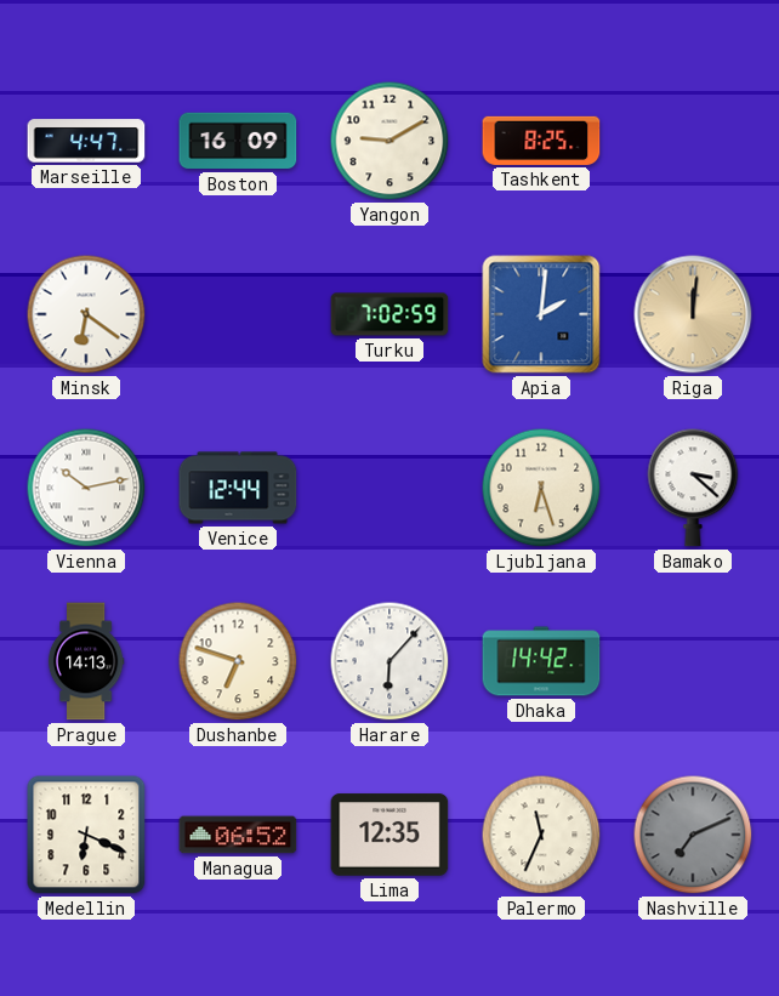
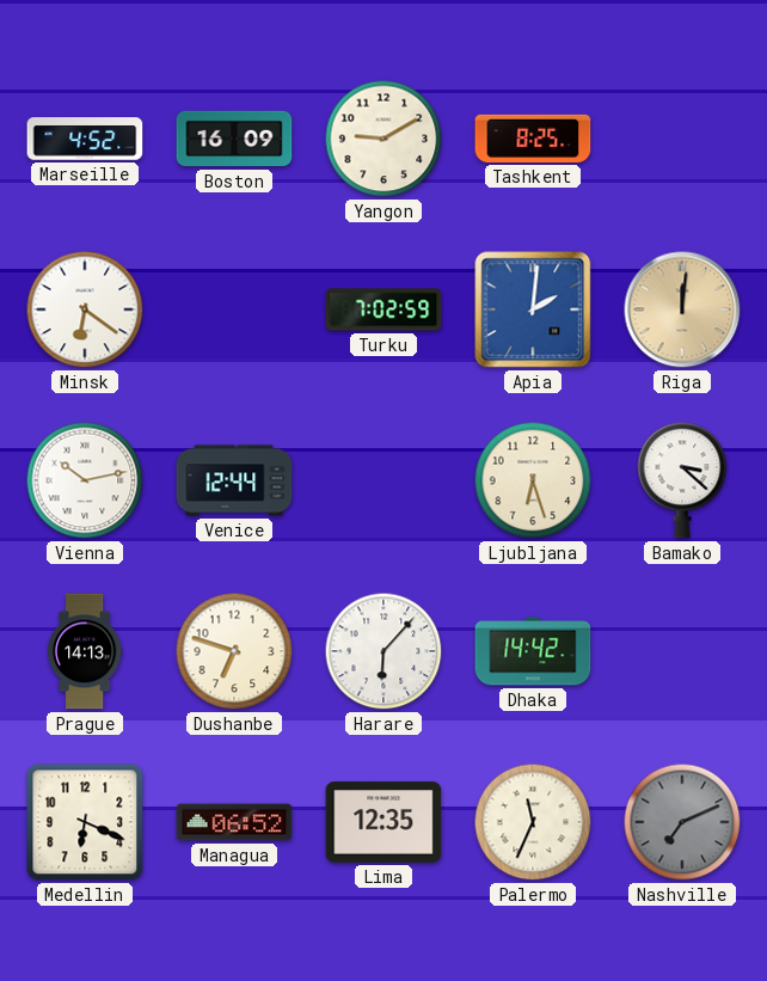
Marseille: 4:47 -> 4:52 (85, 139)
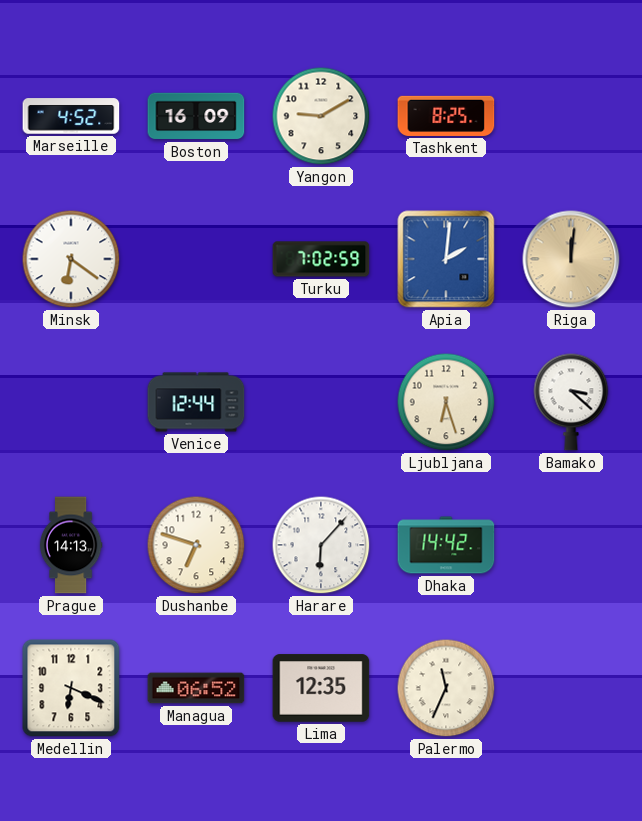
Vienna: 10:13 -> none (85, 480)
Nashville: 7:11 -> none (682, 822)
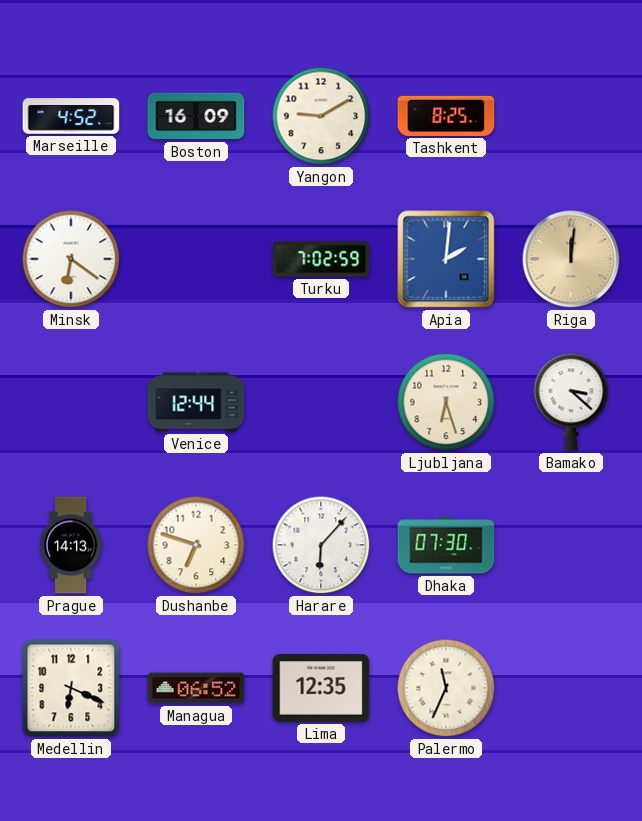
Dhaka: 14:42 -> 07:30 (446, 545)
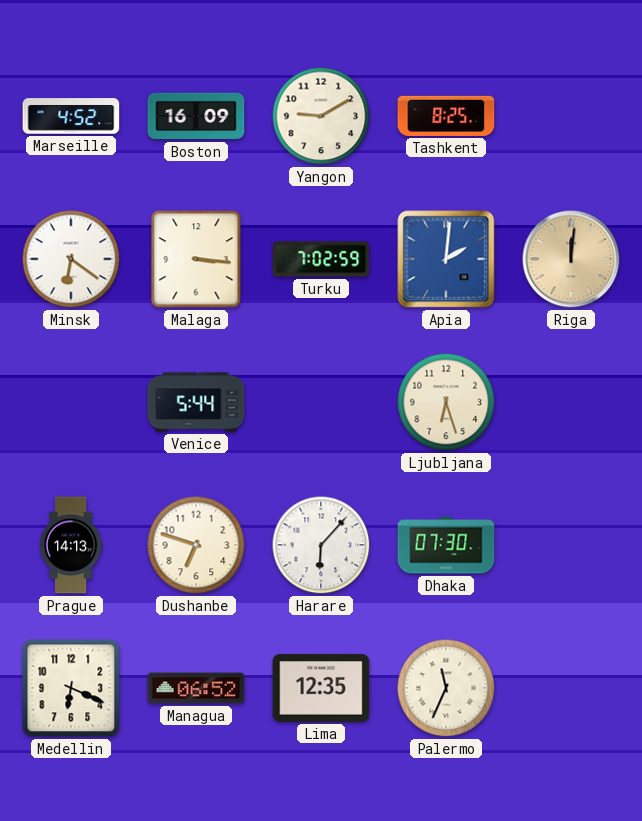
Malaga: none -> 3:16 (196, 259)
Venice: 12:44 -> 5:44 (196, 402)
Bamako: 3:22 -> none (571, 402)
